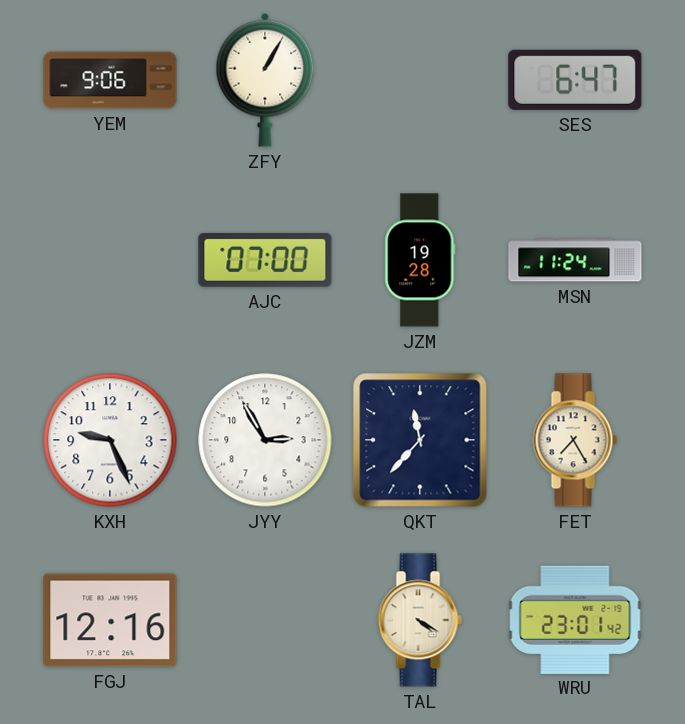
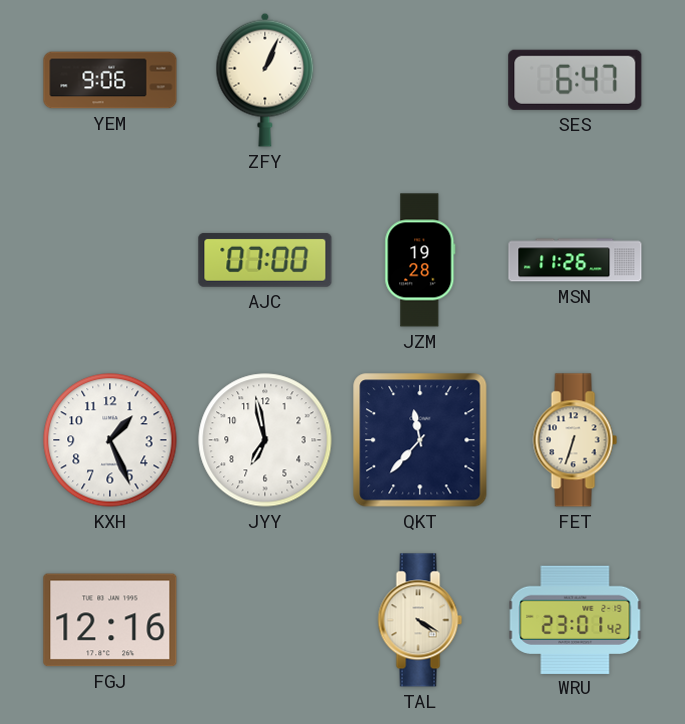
ZFY: 1:05 -> 1:04 (265, 80)
MSN: 11:24 -> 11:26 (575, 260)
KXH: 9:26 -> 1:26 (110, 440)
JYY: 2:55 -> 6:58 (265, 440)
FET: 7:25 -> 6:33 (575, 440)
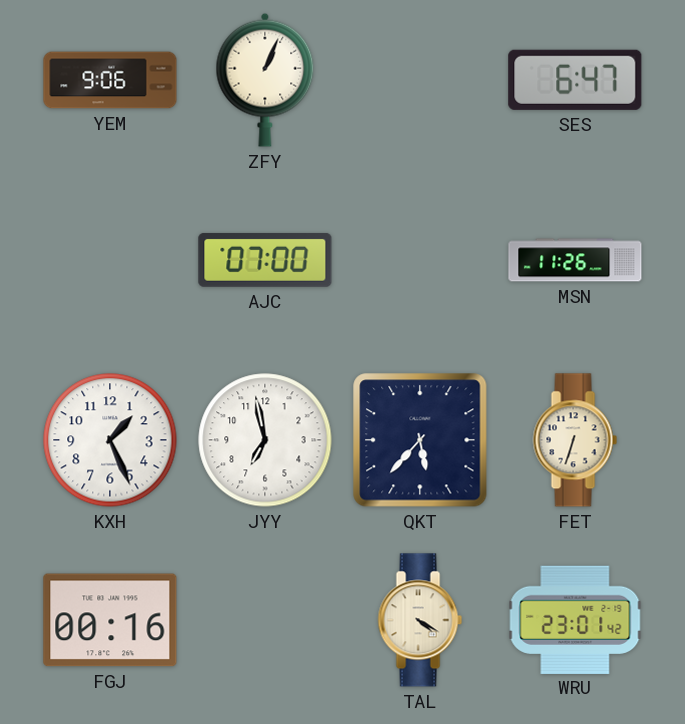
JZM: 19:28 -> none (420, 260)
QKT: 11:37 -> 5:37 (420, 440)
FGJ: 12:16 -> 00:16 (110, 620)
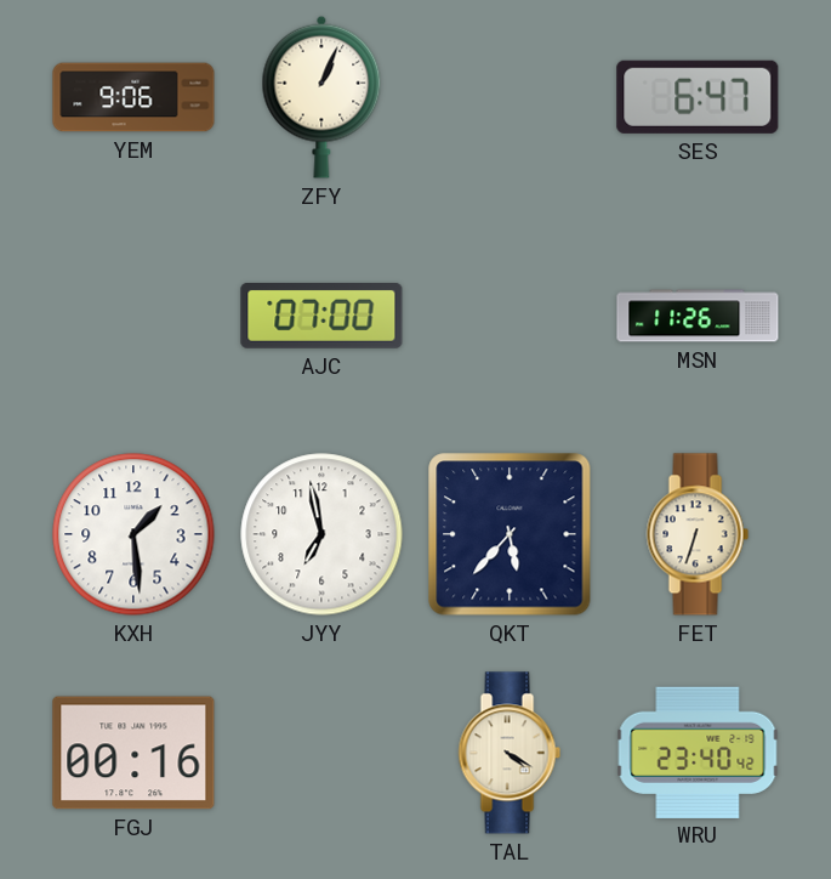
KXH: 1:26 -> 1:29 (133, 534)
WRU: 23:01 -> 23:40 (698, 752)
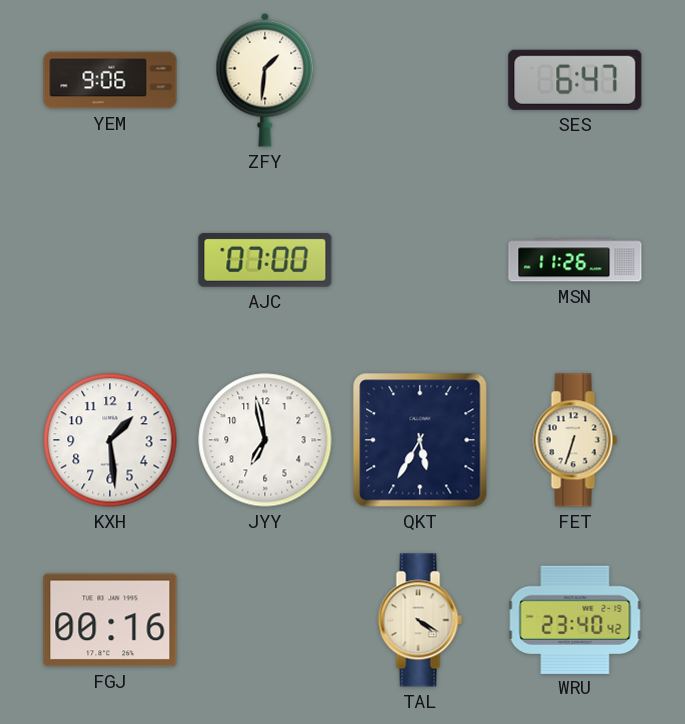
ZFY: 1:04 -> 1:31 (265, 80)
QKT: 5:37 -> 5:35 (420, 440)
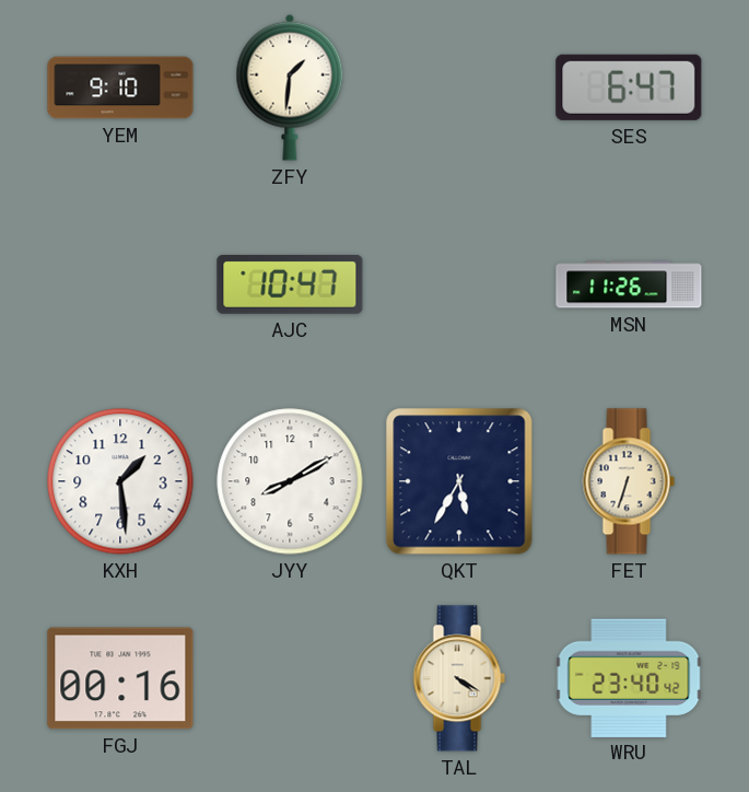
YEM: 9:06 -> 9:10 (120, 88)
AJC: 07:00 -> 10:47 (290, 284)
JYY: 6:58 -> 8:10 (290, 481)
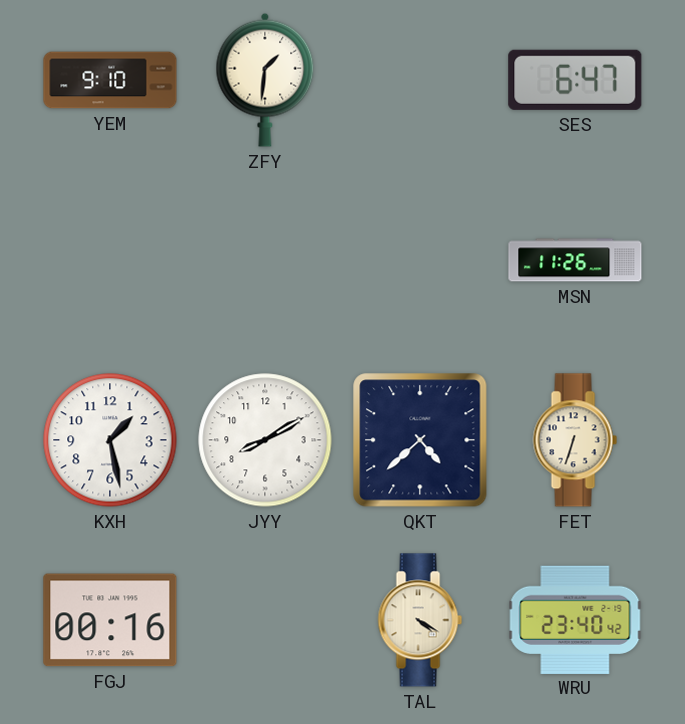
AJC: 10:47 -> none (290, 284)
KXH: 1:29 -> 1:28 (110, 440)
QKT: 5:35 -> 4:38 (420, 440)
